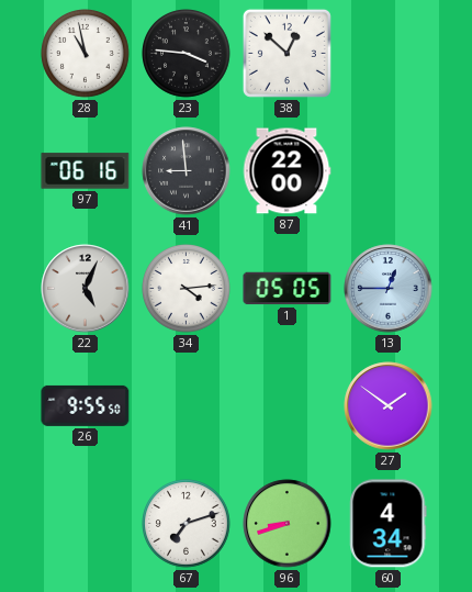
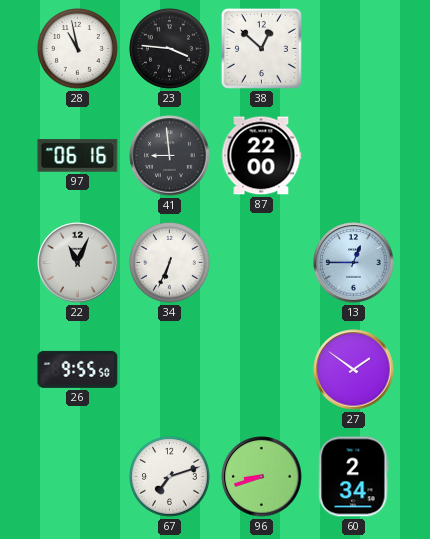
22: 5:04 -> 11:04 (78, 263)
34: 4:14 -> 6:34 (170, 263)
1: 05:05 -> none (288, 289)
60: 4:34 -> 2:34 (354, 477)
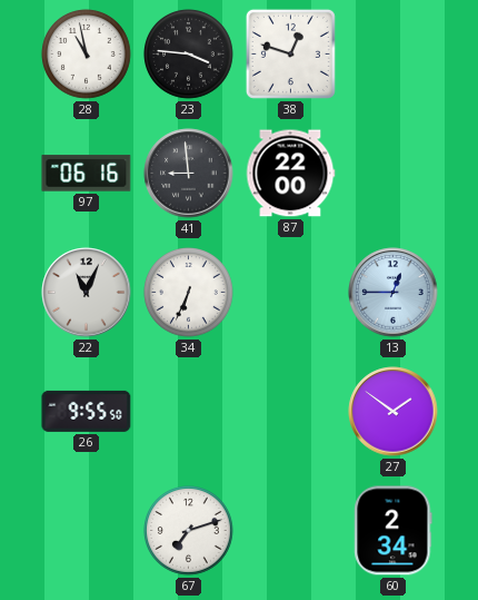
38: 12:52 -> 12:48 (290, 53)
96: 8:42 -> none (262, 477)
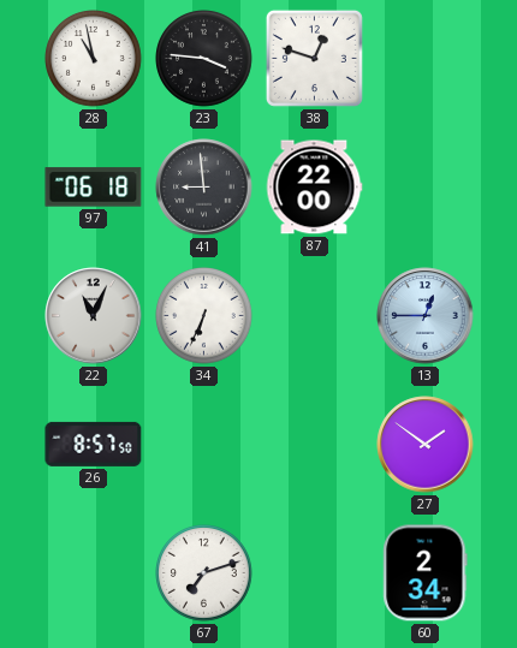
97: 06:16 -> 06:18 (94, 188)
26: 9:55 -> 8:57 (94, 444)
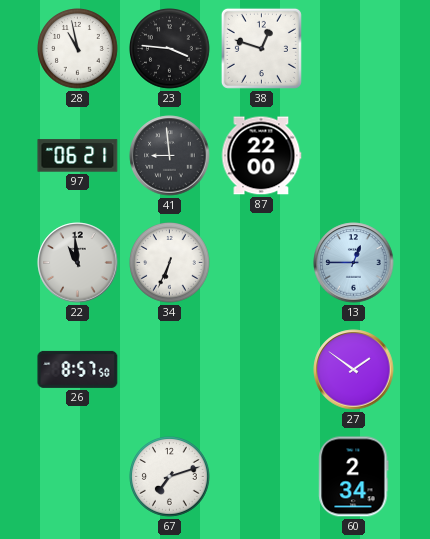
97: 06:18 -> 06:21 (78, 156)
22: 11:04 -> 10:59 (78, 263)
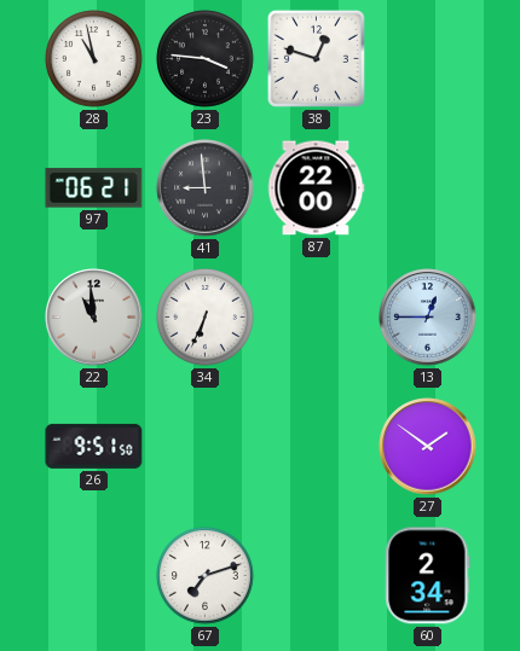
26: 8:57 -> 9:51 (94, 446)
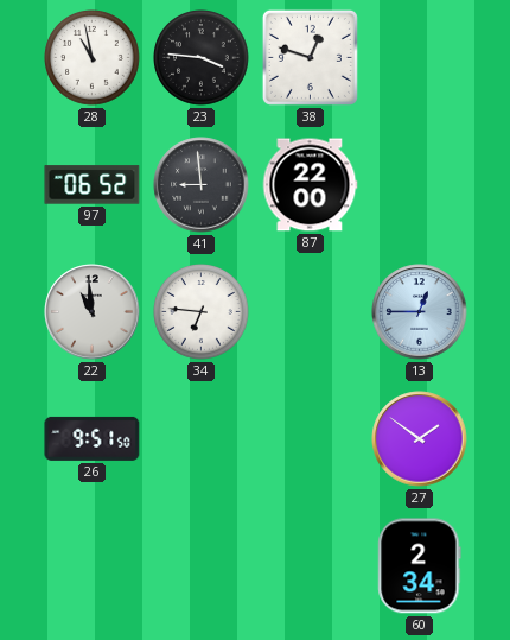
97: 06:21 -> 06:52 (93, 185)
34: 6:34 -> 6:46 (202, 312)
67: 7:12 -> none (206, 576)
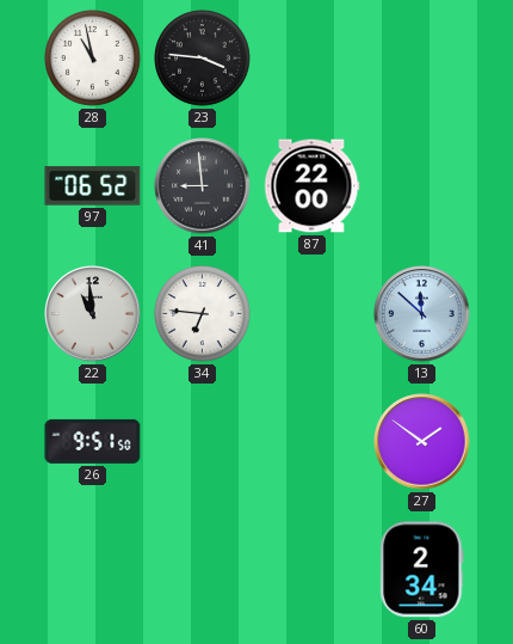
38: 12:48 -> none (310, 57)
13: 12:45 -> 11:52 (422, 314)
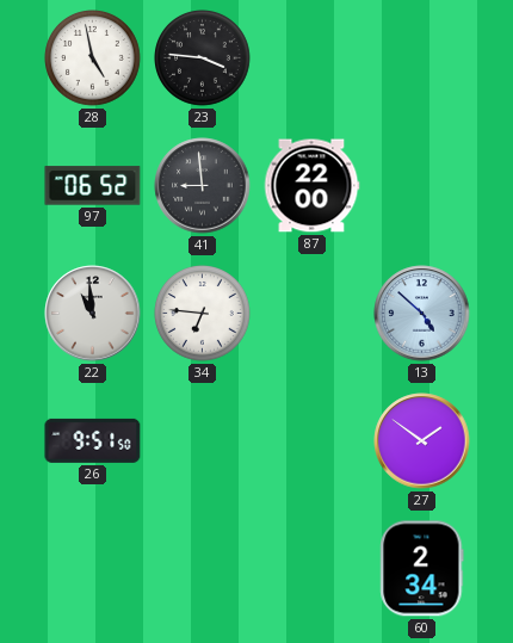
28: 10:58 -> 4:58 (93, 58)
13: 11:52 -> 4:52 (422, 314)
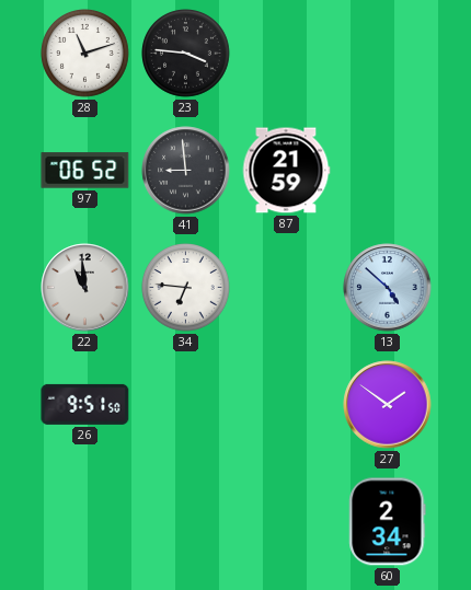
28: 4:58 -> 11:12 (85, 54)
87: 22:00 -> 21:59 (286, 171)
